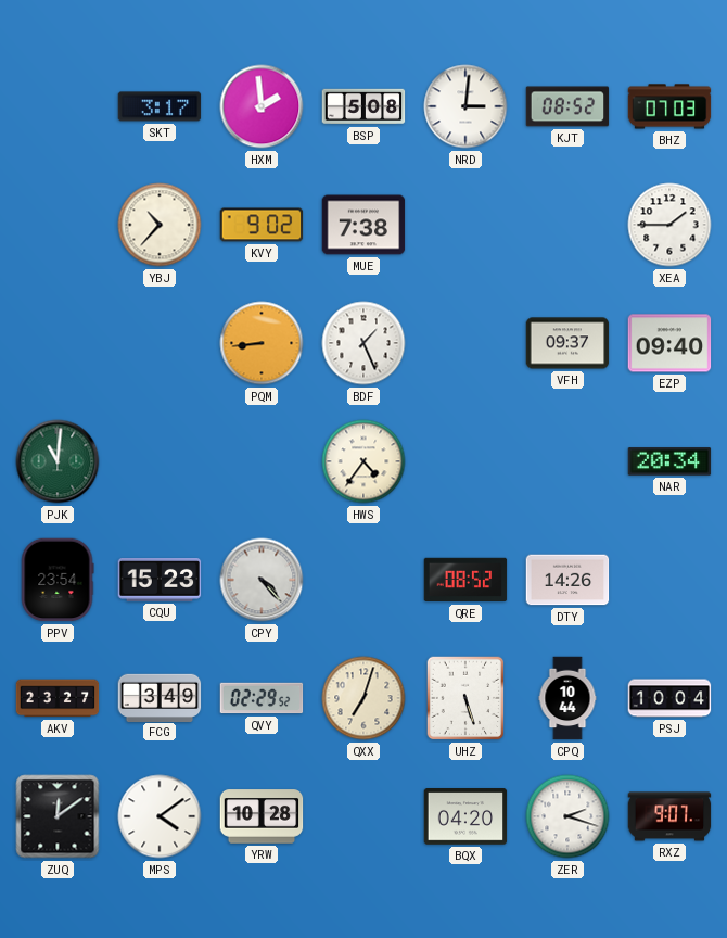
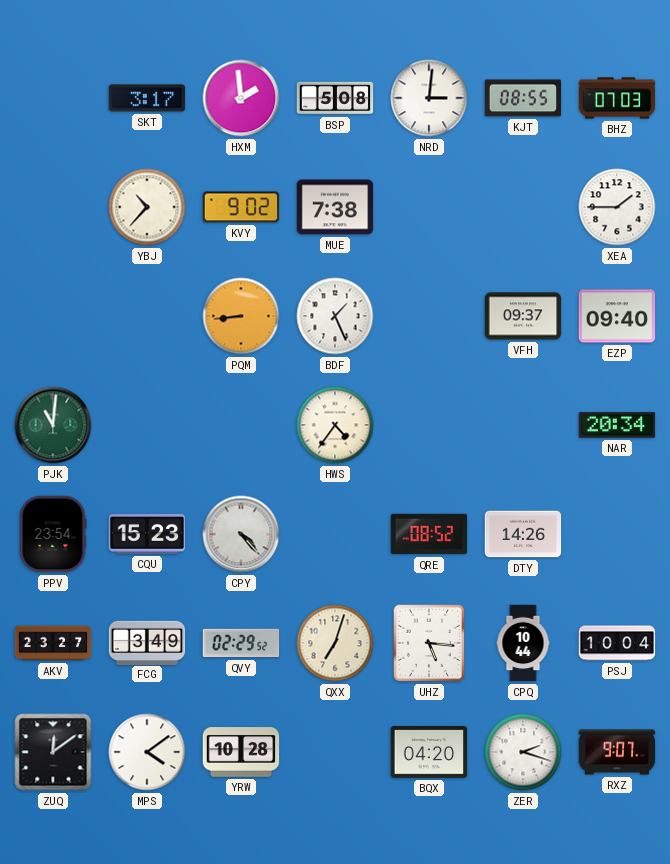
KJT: 08:52 -> 08:55 (523, 98)
UHZ: 5:27 -> 5:16 (429, 643)
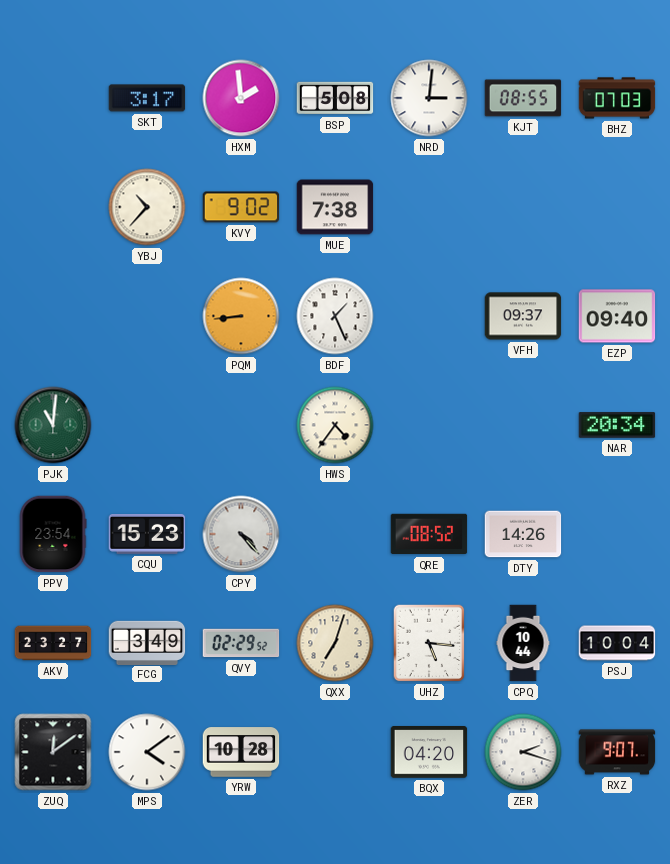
XEA: 1:45 -> none (617, 207)
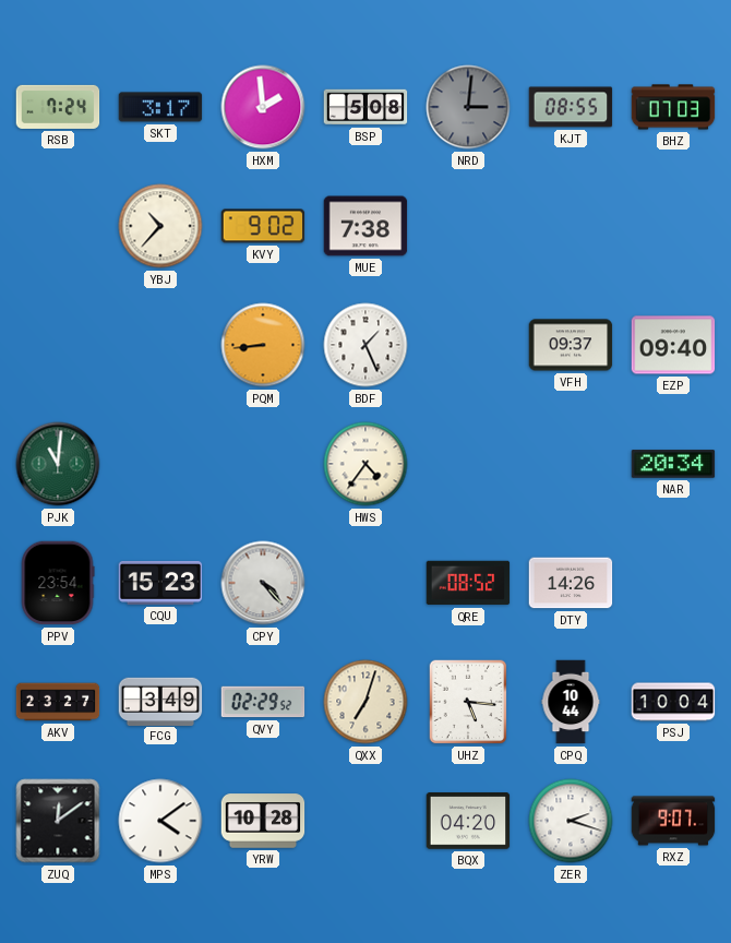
RSB: none -> 7:24 (58, 107)
NRD dial: white -> grey (468, 107)
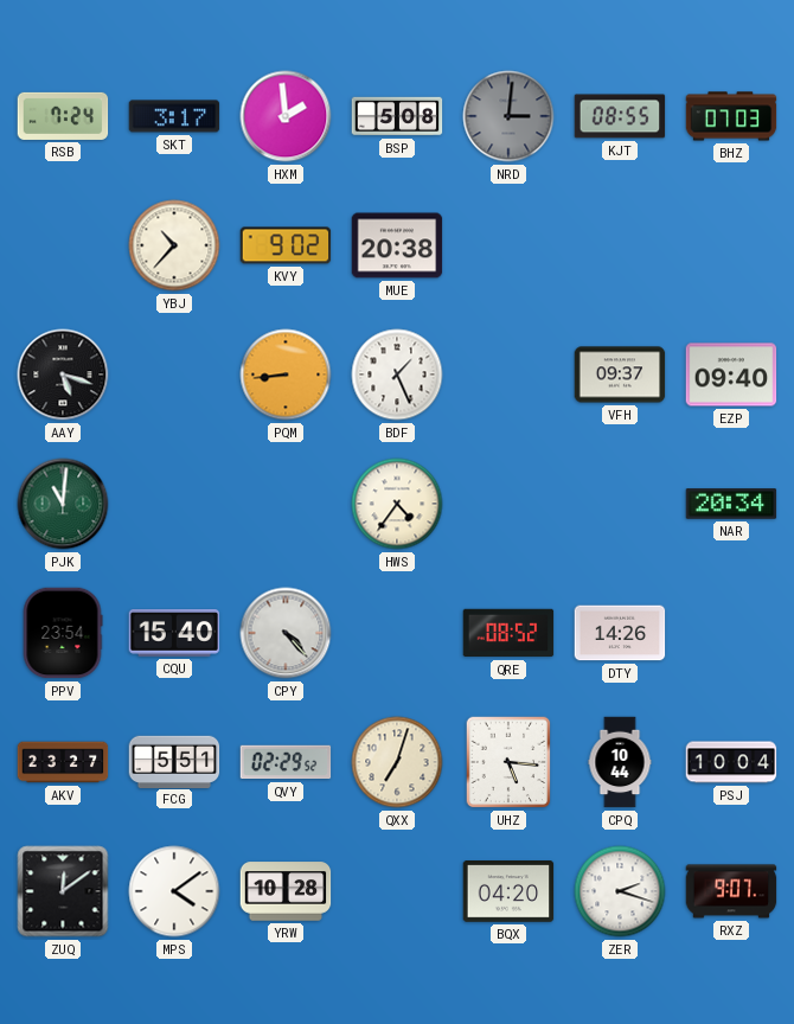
MUE: 7:38 -> 20:38 (397, 245)
AAY: none -> 5:18 (63, 375)
CQU: 15:23 -> 15:40 (174, 634)
FCG: 3:49 -> 5:51 (174, 761)
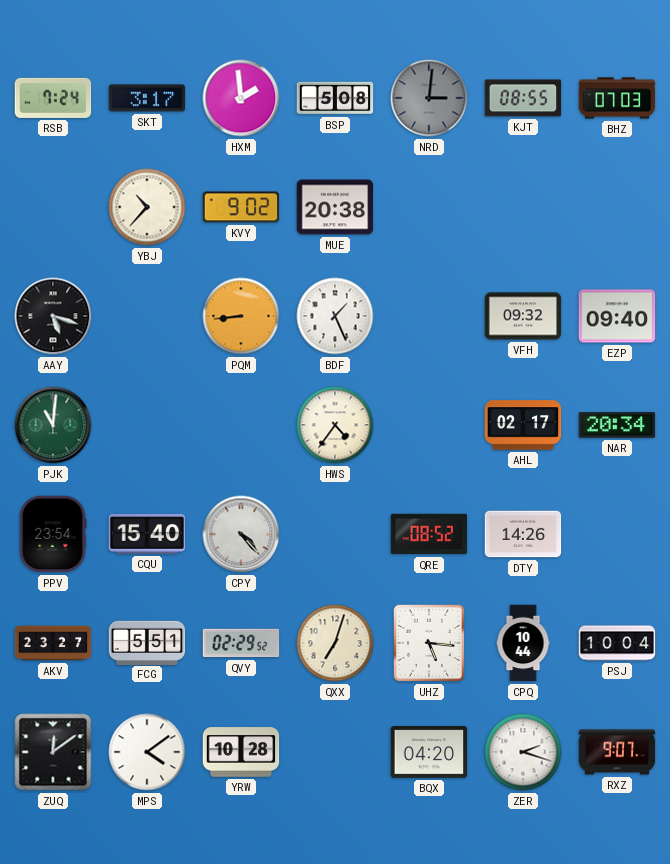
VFH: 09:37 -> 09:32 (523, 316)
AHL: none -> 02:17 (523, 425)
